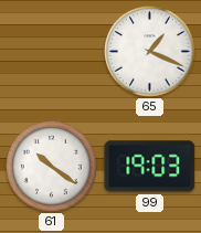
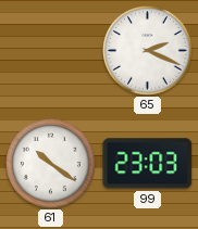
65: 1:19 -> 2:19 (148, 51)
99: 19:03 -> 23:03 (148, 164)
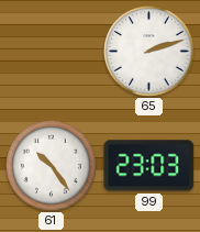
65: 2:19 -> 2:12 (149, 52)
61: 10:21 -> 10:24 (52, 166)
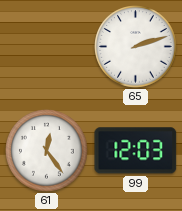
61: 10:24 -> 12:24 (47, 151)
99: 23:03 -> 12:03 (136, 151)
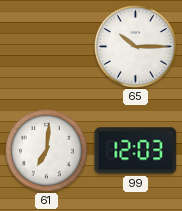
65: 2:12 -> 10:15 (136, 47)
61: 12:24 -> 7:01 (47, 151)
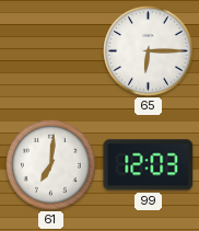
65: 10:15 -> 6:15 (149, 51)
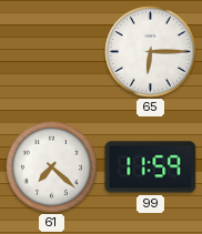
61: 7:01 -> 7:22 (52, 167)
99: 12:03 -> 11:59 (151, 167)
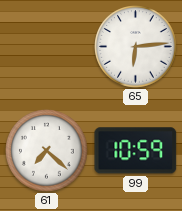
65: 6:15 -> 6:14 (136, 47)
99: 11:59 -> 10:59 (136, 151)
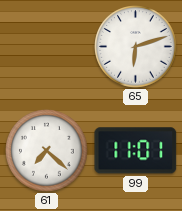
65: 6:14 -> 6:12 (136, 47)
99: 10:59 -> 11:01 (136, 151)
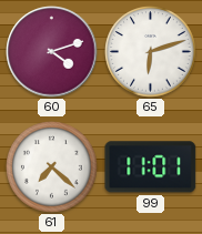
60: none -> 4:12 (52, 52)
